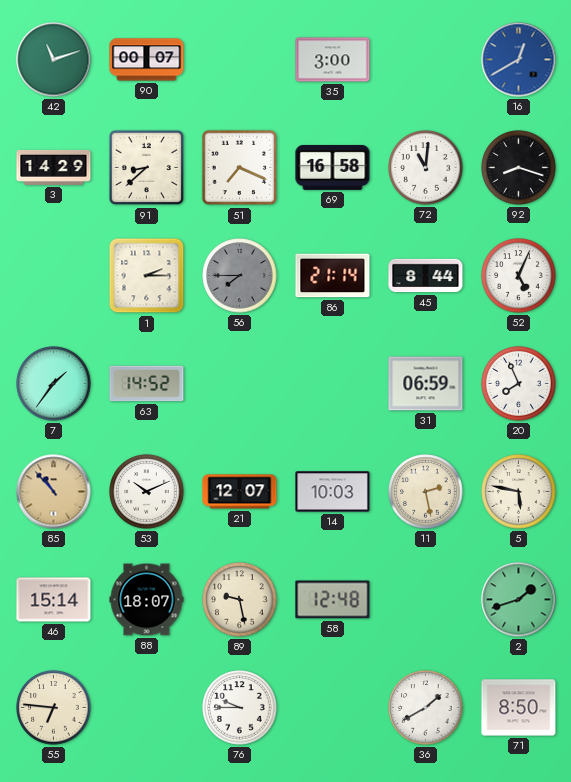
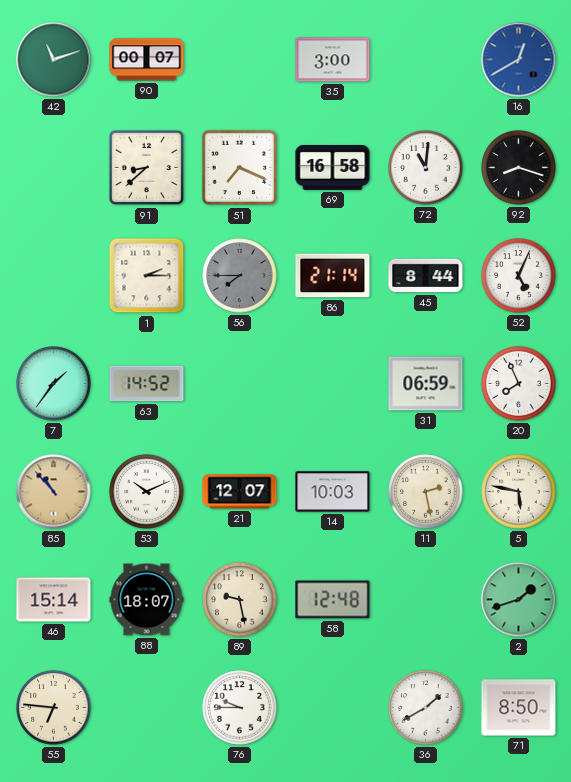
3: 14:29 -> none (54, 167)
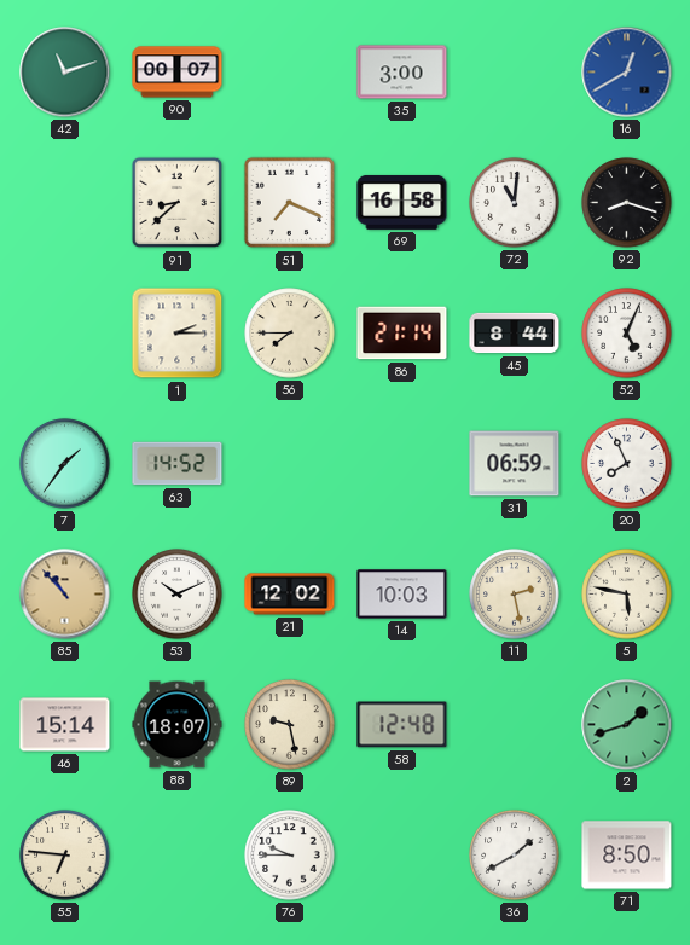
56 dial: grey -> cream (290, 334)
21: 12:07 -> 12:02 (290, 595)
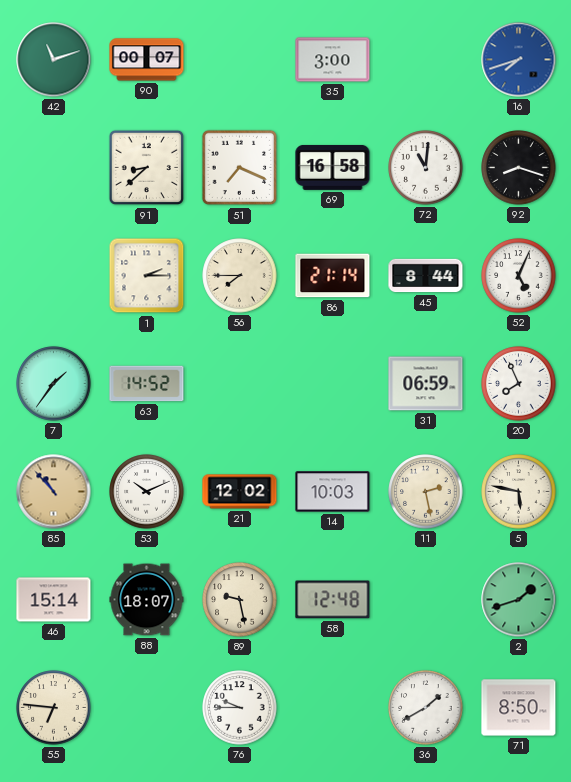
16: 12:40 -> 7:42 (519, 60)
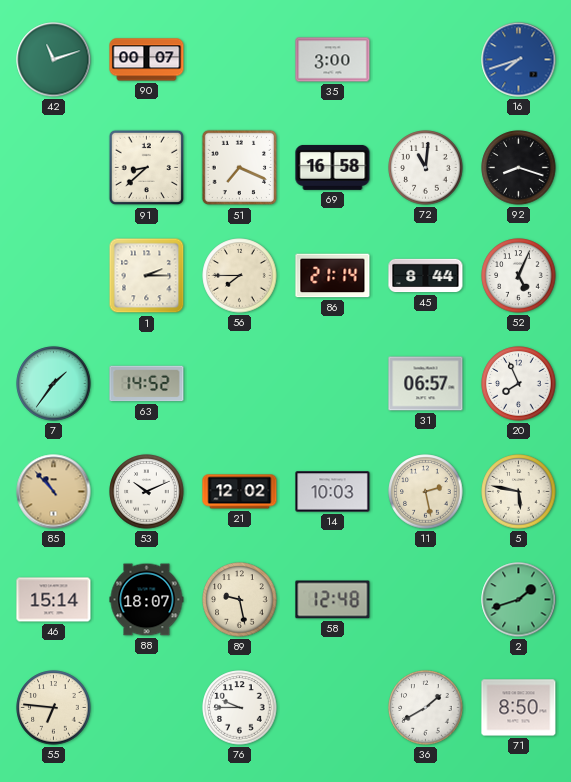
31: 06:59 -> 06:57 (426, 384)
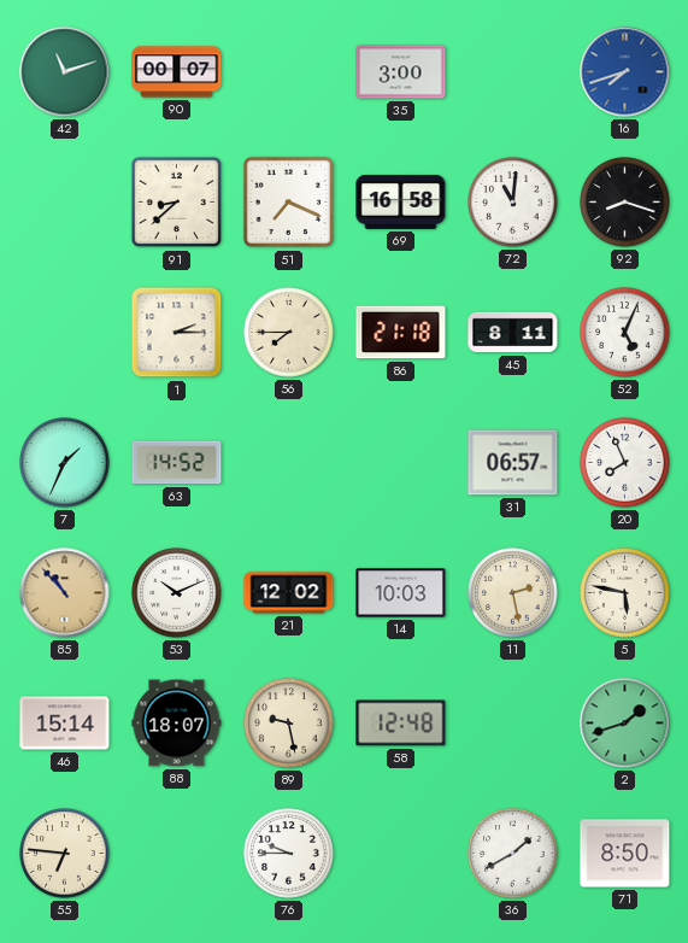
86: 21:14 -> 21:18 (401, 333)
45: 8:44 -> 8:11 (513, 333)
7: 1:36 -> 1:34 (65, 463)
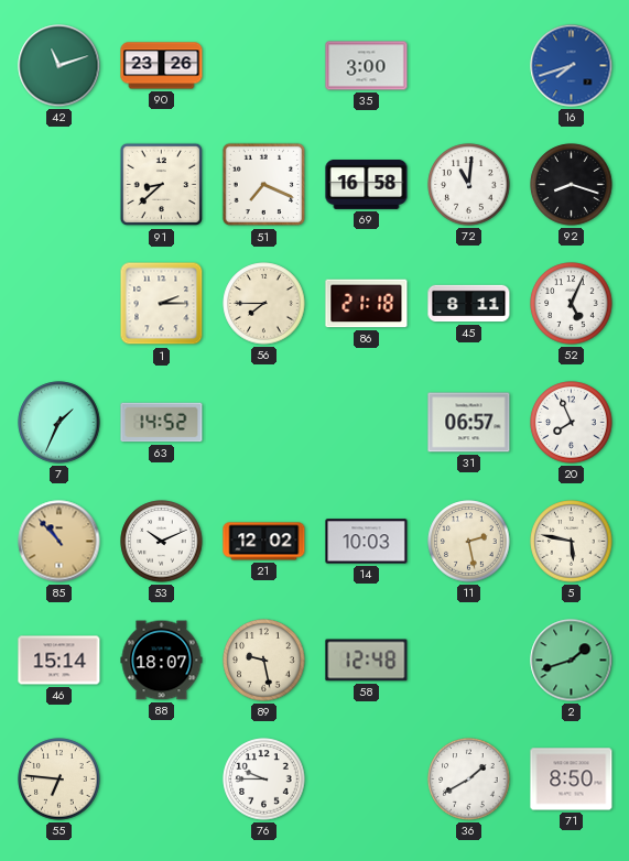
90: 00:07 -> 23:26 (162, 66)
